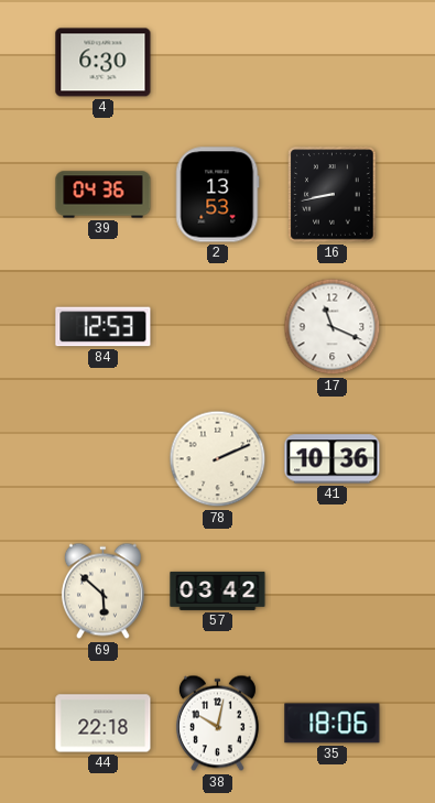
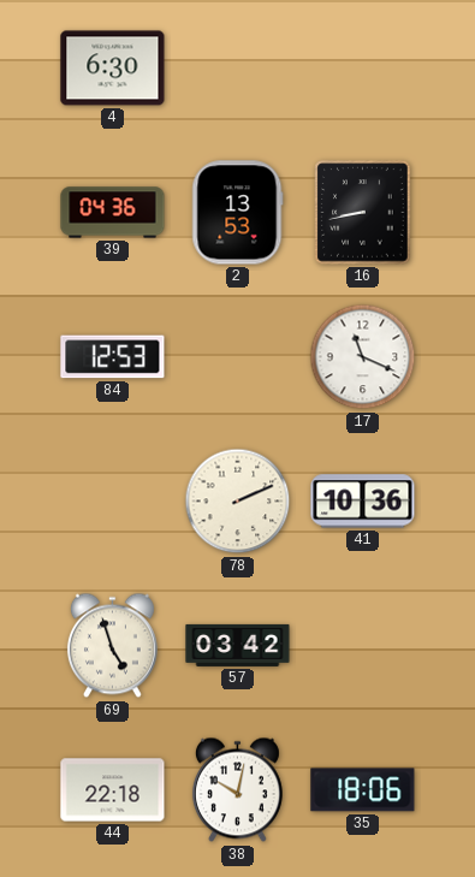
69: 5:52 -> 4:57 (112, 646)
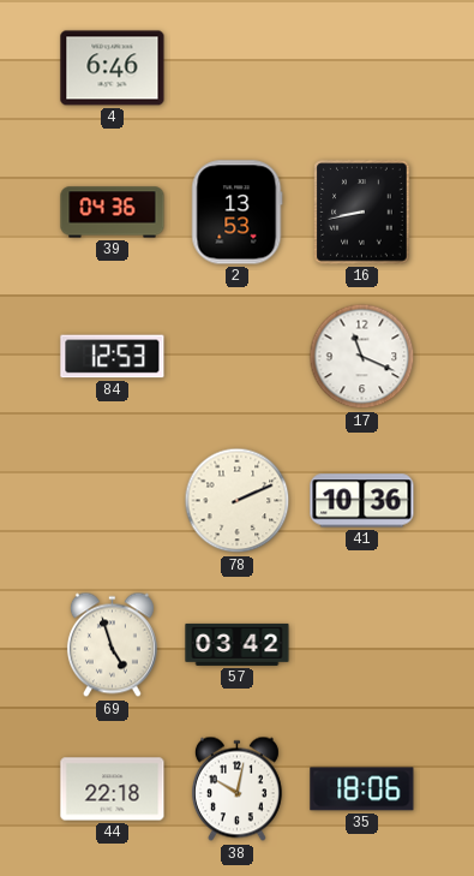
4: 6:30 -> 6:46 (113, 68)
